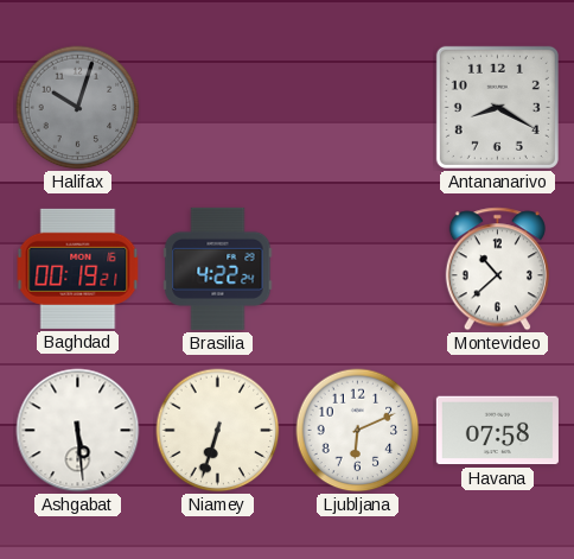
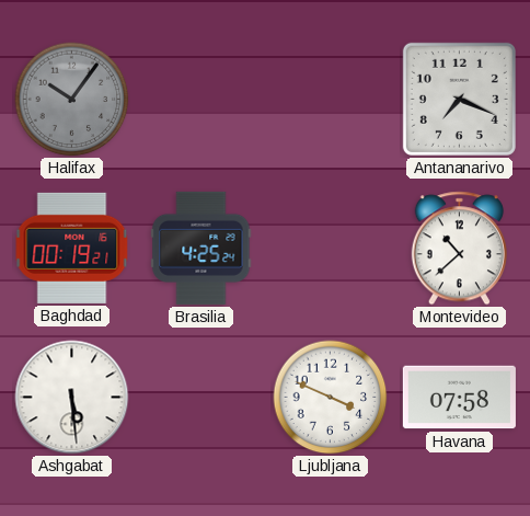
Halifax: 10:03 -> 10:06 (72, 100)
Antananarivo: 8:20 -> 7:19 (459, 99)
Brasilia: 4:22 -> 4:25 (201, 248)
Niamey: 6:33 -> none (218, 431)
Ljubljana: 6:11 -> 3:49 (331, 398)
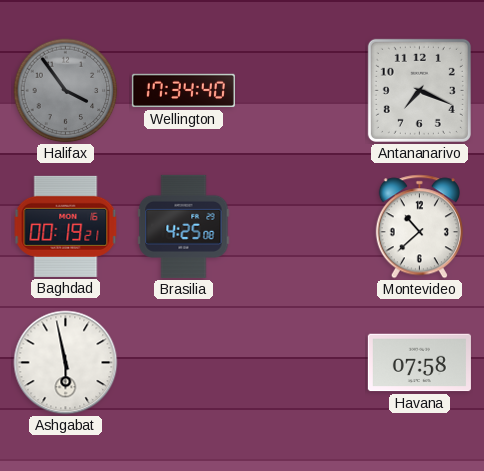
Halifax: 10:06 -> 3:54 (66, 91)
Wellington: none -> 17:34 (183, 91)
Brasilia: 4:25:24 -> 4:25:08 (184, 226)
Ashgabat: 5:29 -> 5:58 (66, 363)
Ljubljana: 3:49 -> none (331, 398)
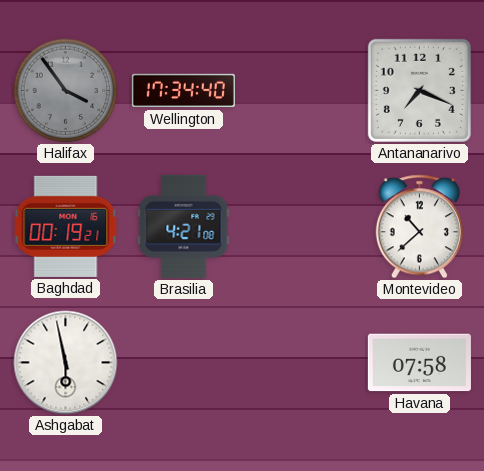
Brasilia: 4:25 -> 4:21 (184, 226)
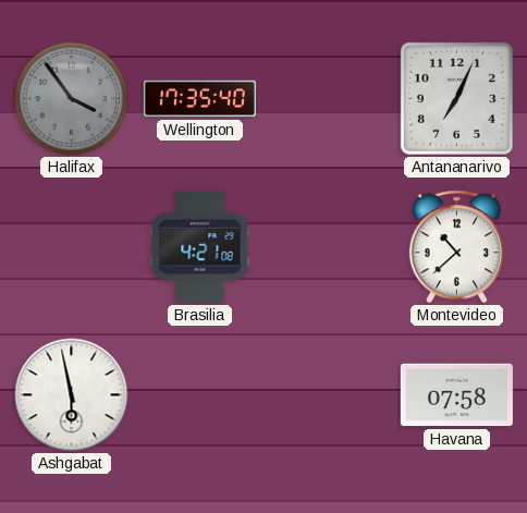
Wellington: 17:34 -> 17:35 (199, 99)
Antananarivo: 7:19 -> 7:04 (456, 98)
Baghdad: 00:19 -> none (66, 226)
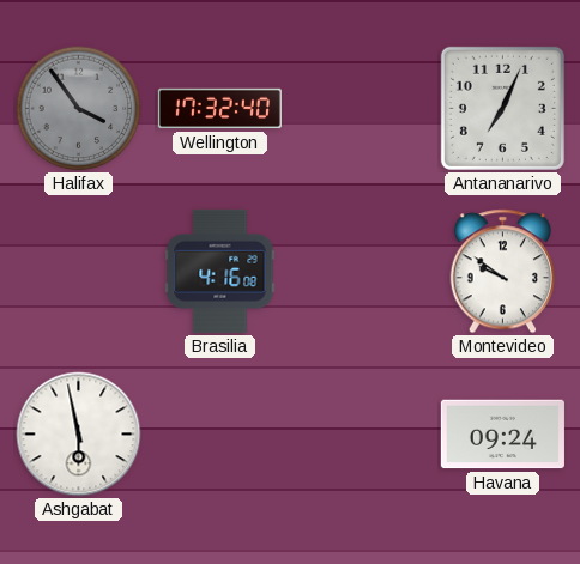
Wellington: 17:35 -> 17:32 (219, 109)
Brasilia: 4:21 -> 4:16 (220, 271)
Montevideo: 10:38 -> 9:51 (502, 272)
Havana: 07:58 -> 09:24 (502, 435)
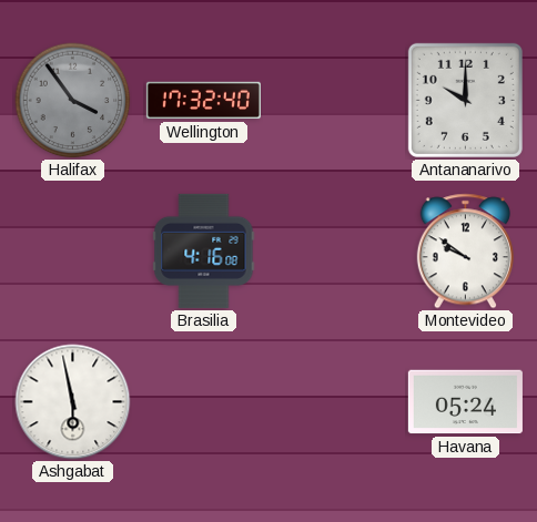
Antananarivo: 7:04 -> 10:00 (465, 100)
Havana: 09:24 -> 05:24 (465, 402)
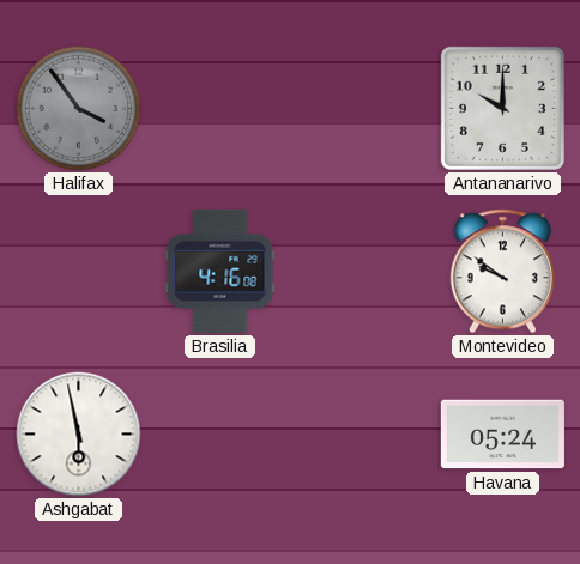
Wellington: 17:32 -> none (203, 101)
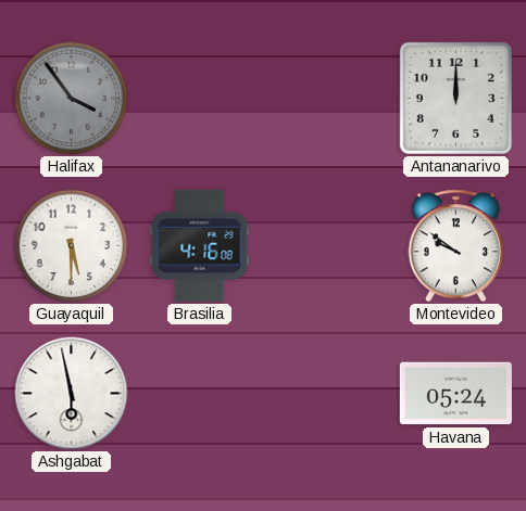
Antananarivo: 10:00 -> 12:00 (455, 98)
Guayaquil: none -> 5:30 (72, 246)
